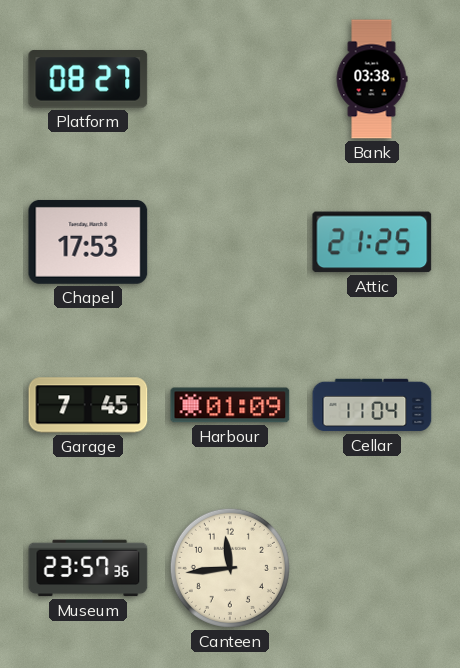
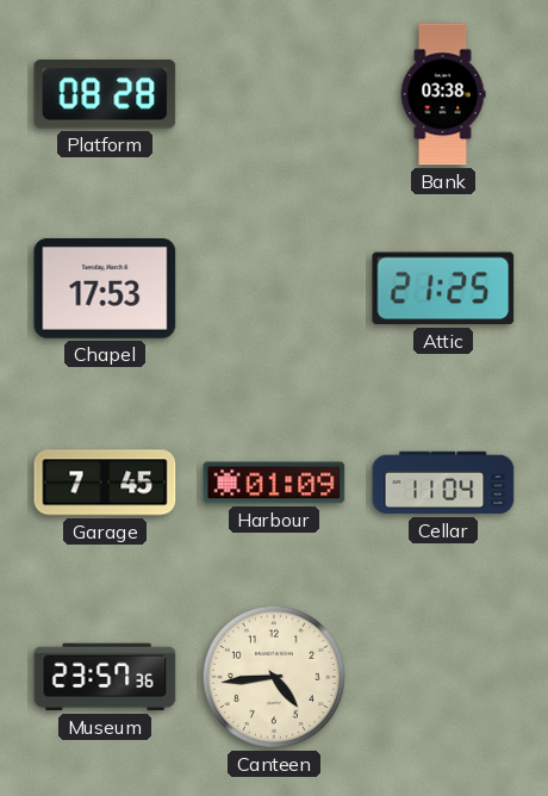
Platform: 08:27 -> 08:28 (105, 94)
Canteen: 11:44 -> 4:44 (274, 677)
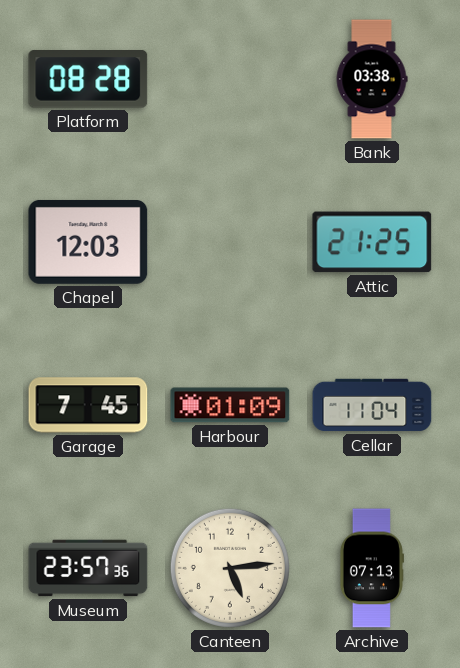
Chapel: 17:53 -> 12:03 (88, 242)
Canteen: 4:44 -> 5:14 (230, 568)
Archive: none -> 07:13 (371, 568)
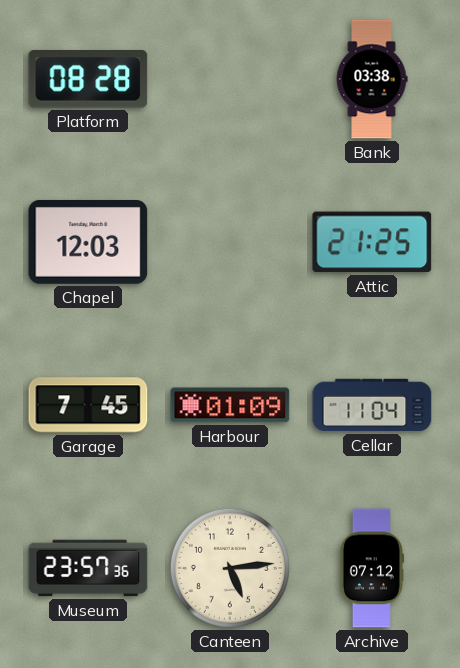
Archive: 07:13 -> 07:12 (371, 568)
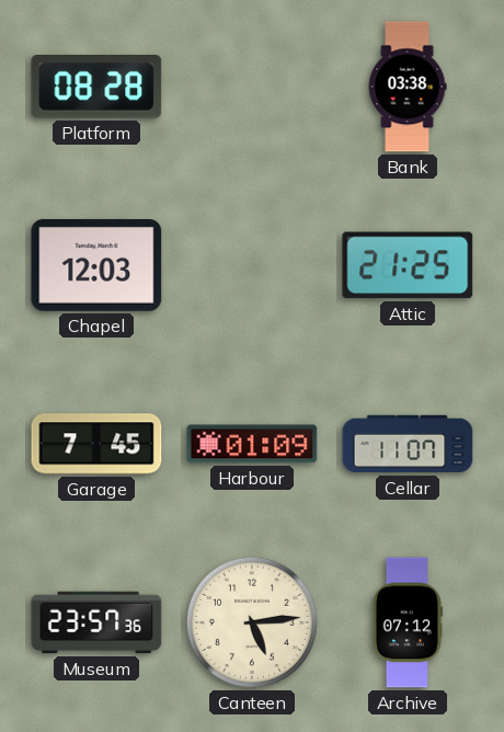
Cellar: 11:04 -> 11:07 (408, 444)
